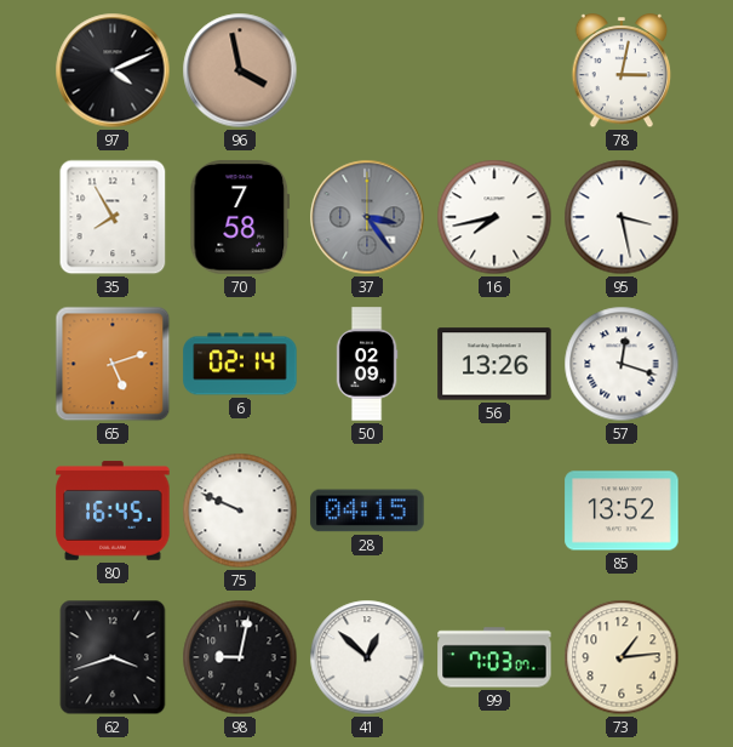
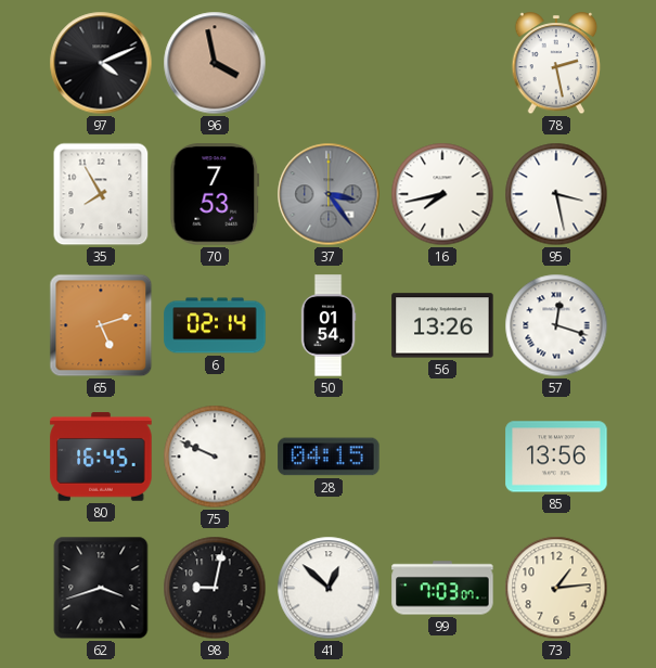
78: 3:02 -> 2:28 (556, 64)
70: 7:58 -> 7:53 (215, 194)
50: 02:09 -> 01:54 (329, 325)
85: 13:52 -> 13:56 (556, 457)
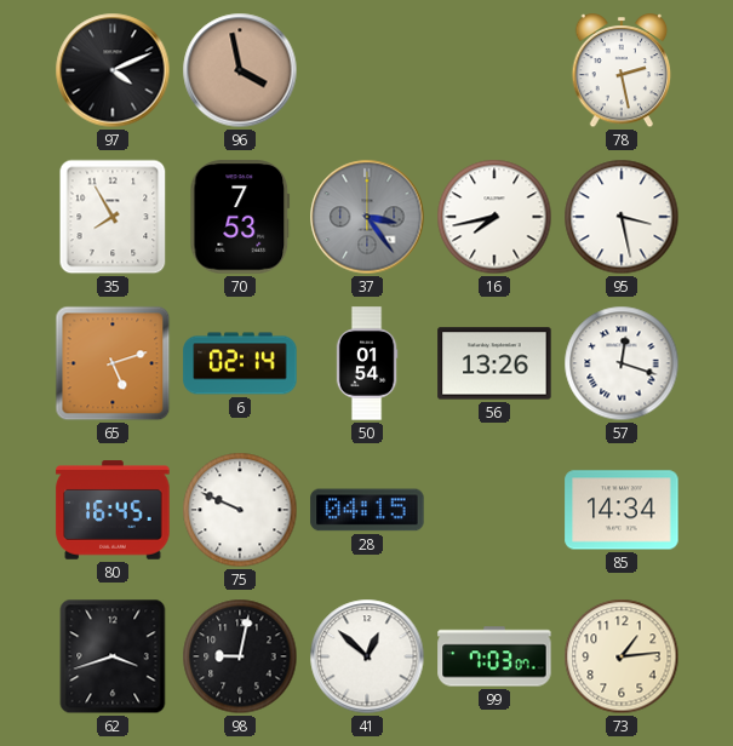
85: 13:56 -> 14:34 (622, 510)
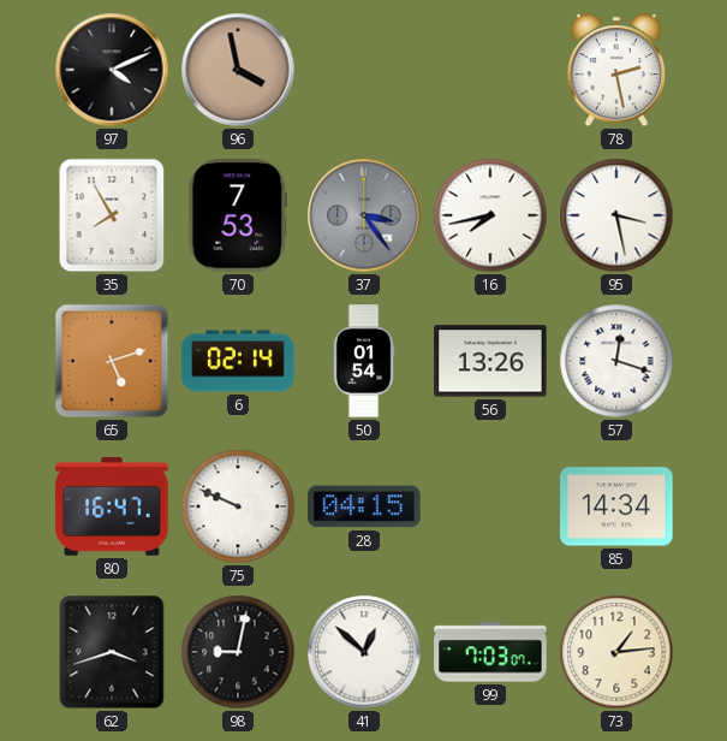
80: 16:45 -> 16:47 (112, 506)
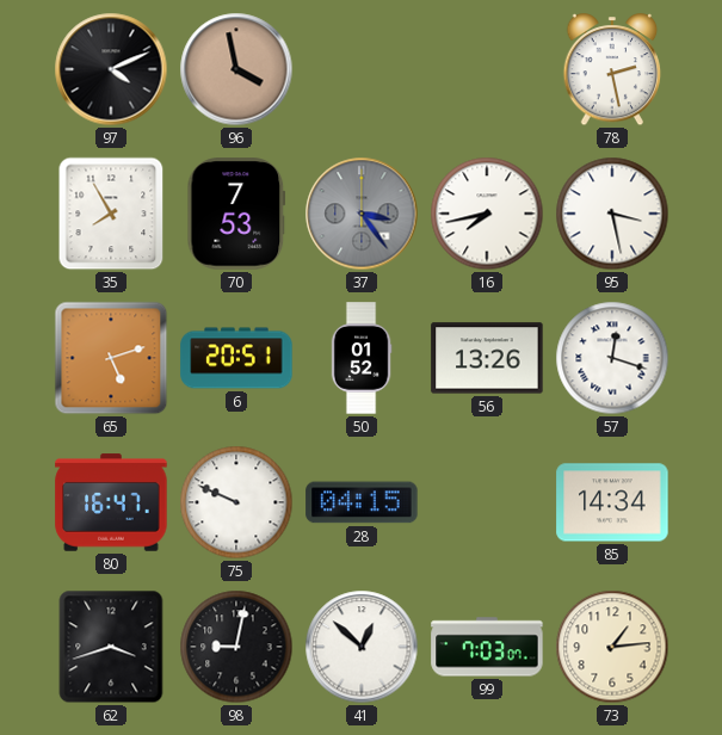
6: 02:14 -> 20:51 (236, 358)
50: 01:54 -> 01:52 (362, 358)
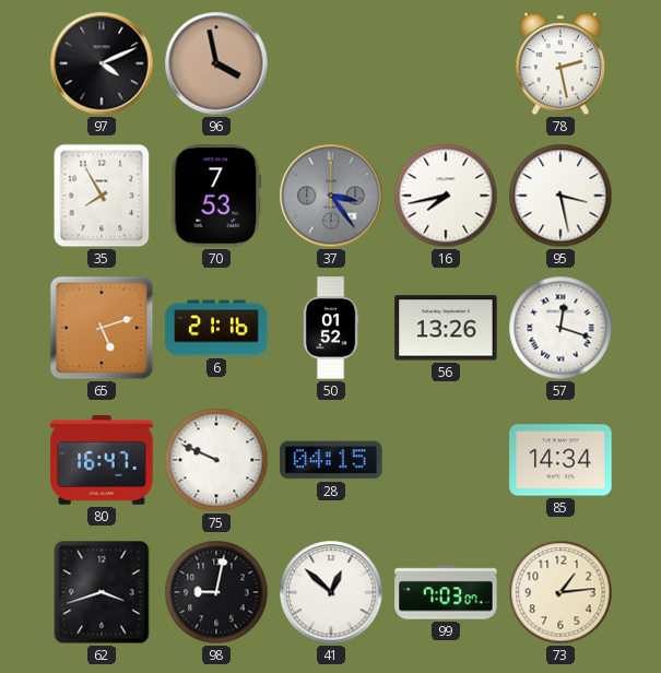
6: 20:51 -> 21:16 (216, 328)
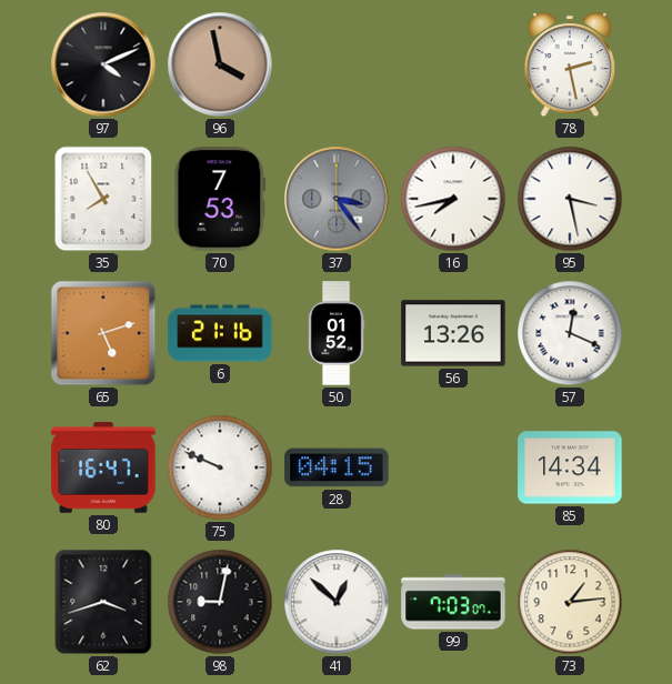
57: 12:18 -> 12:19 (570, 333)
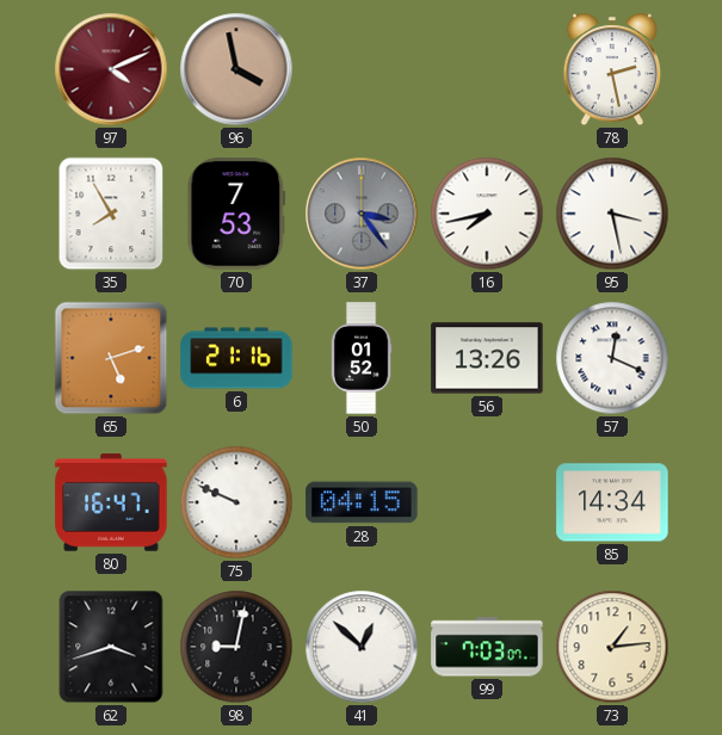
97 dial: black -> burgundy (111, 69)
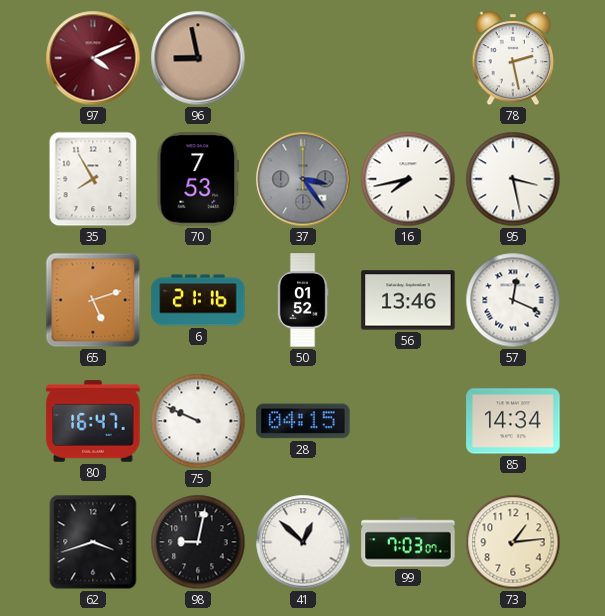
96: 3:58 -> 8:58 (198, 58)
56: 13:26 -> 13:46 (408, 300)
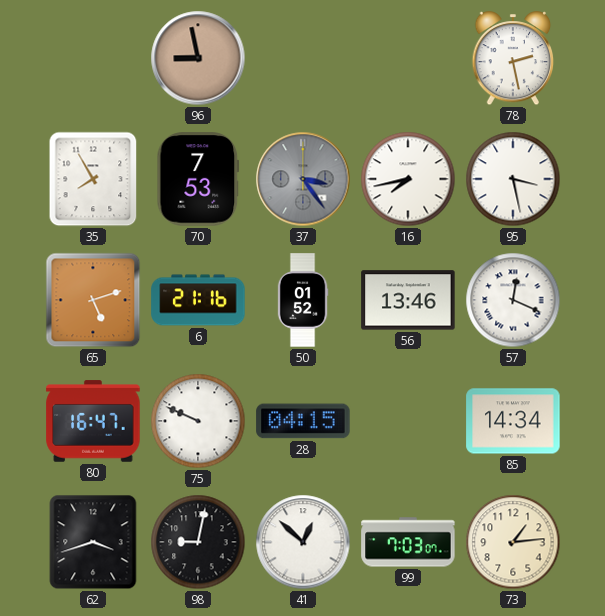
97: 4:11 -> none (93, 58)
